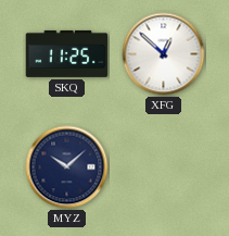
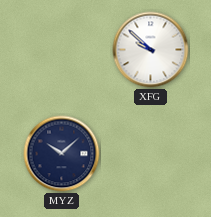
SKQ: 11:25 -> none (67, 53)
XFG: 12:52 -> 9:52 (151, 50)
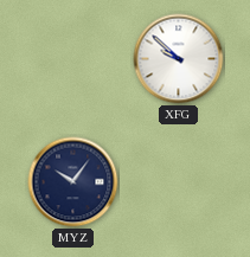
MYZ: 10:08 -> 10:06 (73, 182)
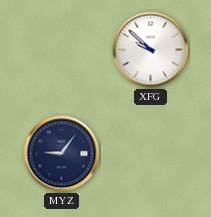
MYZ: 10:06 -> 9:06 (62, 154)
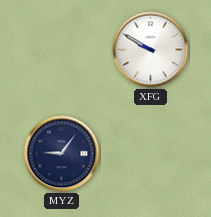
XFG: 9:52 -> 9:50 (151, 50)
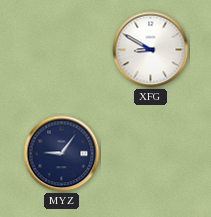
XFG: 9:50 -> 8:50 (151, 50)
